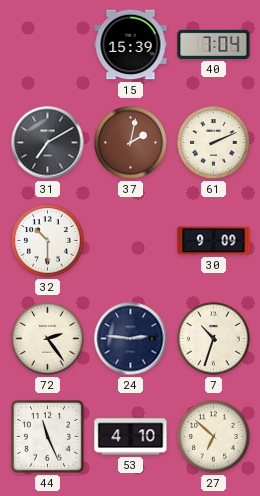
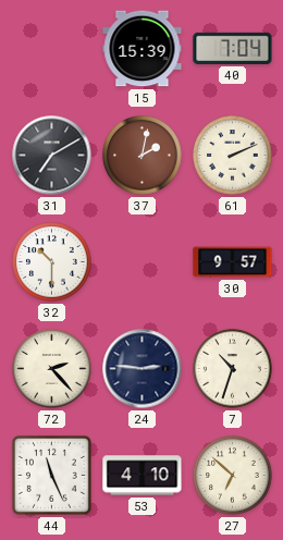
30: 9:09 -> 9:57 (233, 262)
72: 2:24 -> 2:23 (52, 369)
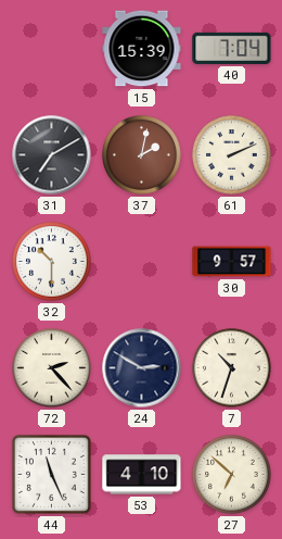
24: 2:46 -> 2:50 (142, 368)
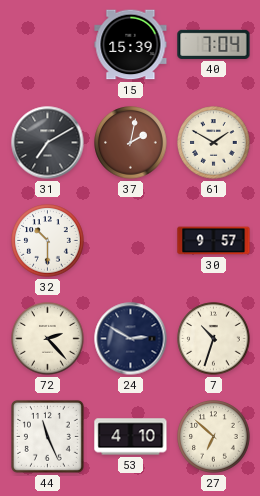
61: 2:11 -> 1:50 (214, 143)
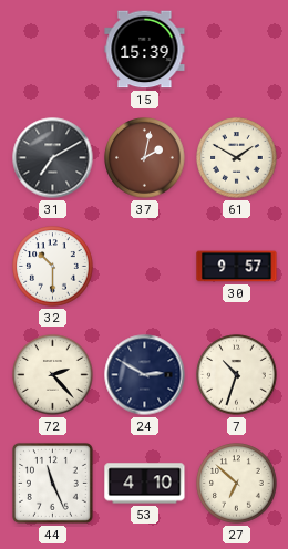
40: 7:04 -> none (214, 44)
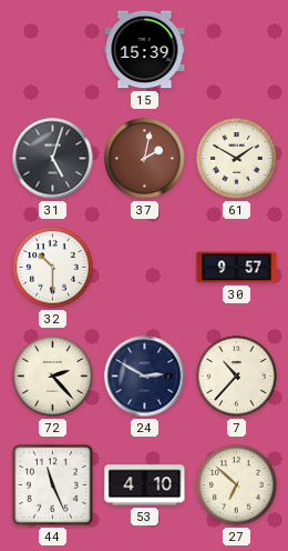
31: 7:10 -> 5:03 (53, 159)
7: 10:33 -> 10:37 (237, 377)
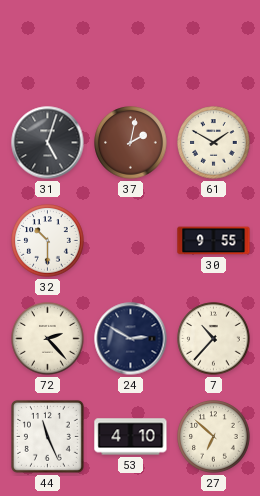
15: 15:39 -> none (145, 50)
30: 9:57 -> 9:55 (214, 241)
